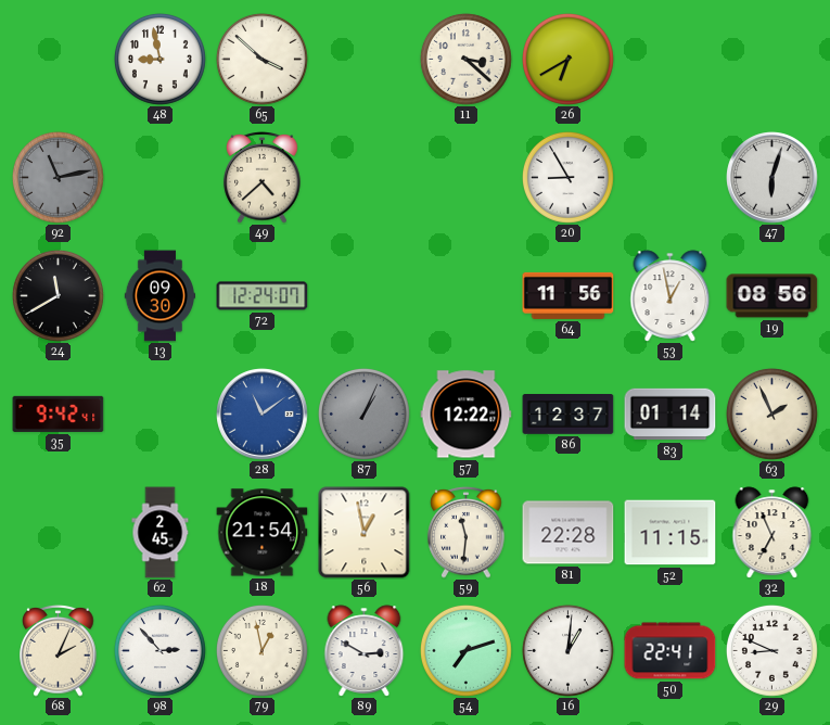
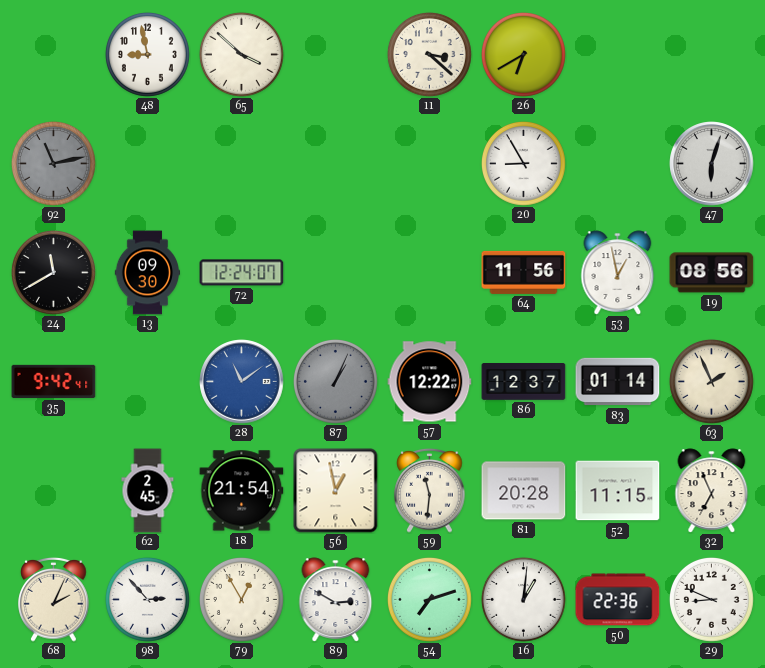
49: 4:38 -> none (263, 178)
81: 22:28 -> 20:28 (524, 491)
79: 12:58 -> 12:55 (241, 599)
50: 22:41 -> 22:36 (618, 600)
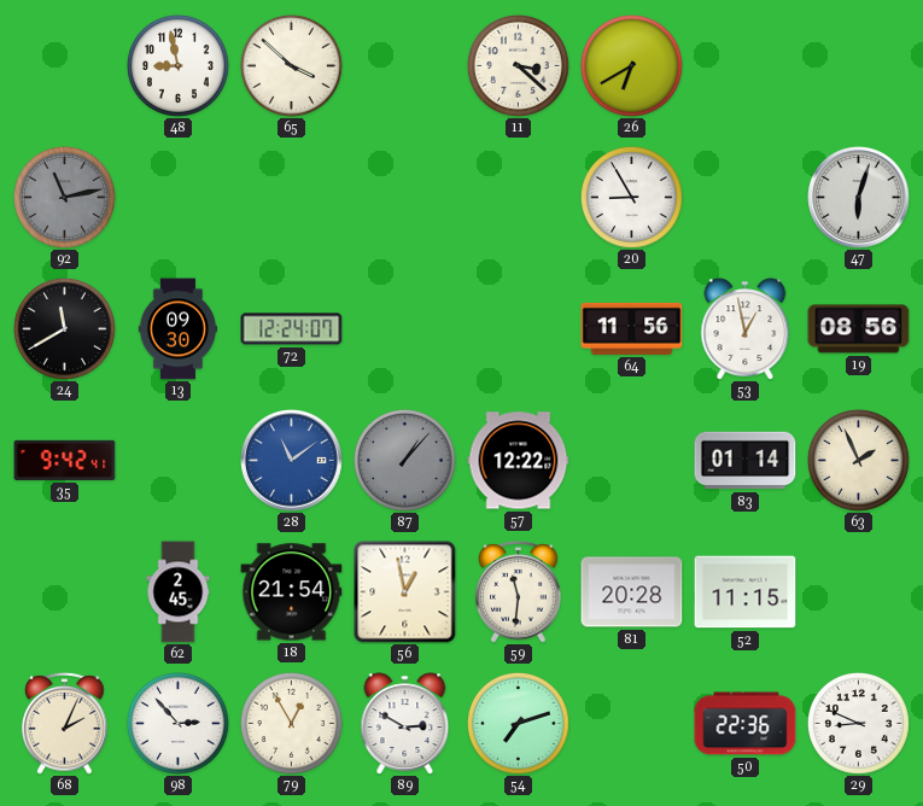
87: 1:04 -> 1:07 (404, 460)
86: 12:37 -> none (524, 382)
32: 6:56 -> none (712, 491)
16: 1:01 -> none (523, 599)
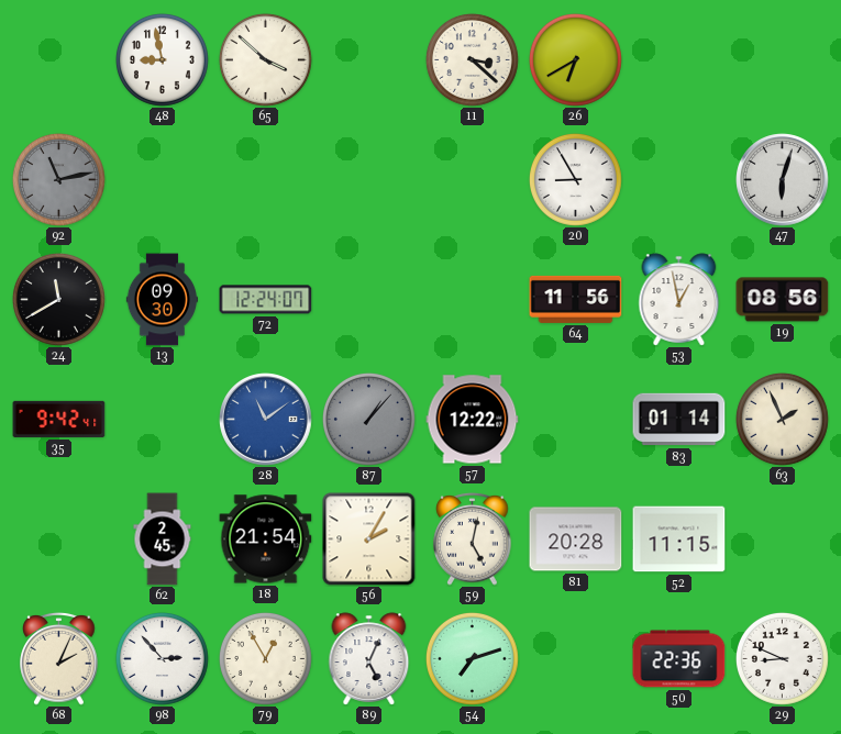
56: 12:58 -> 2:05 (369, 540)
59: 11:31 -> 5:02 (473, 540)
89: 2:50 -> 5:04 (369, 659)
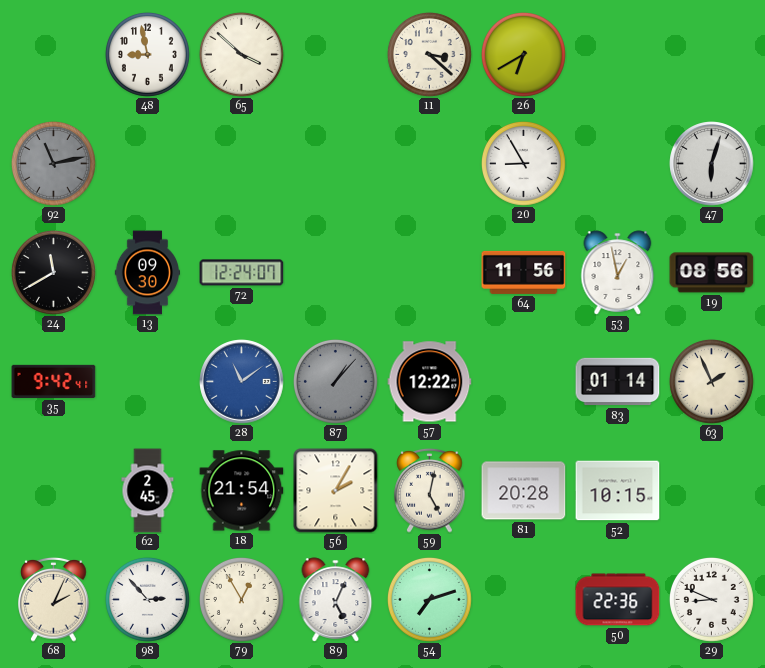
52: 11:15 -> 10:15 (618, 491)
